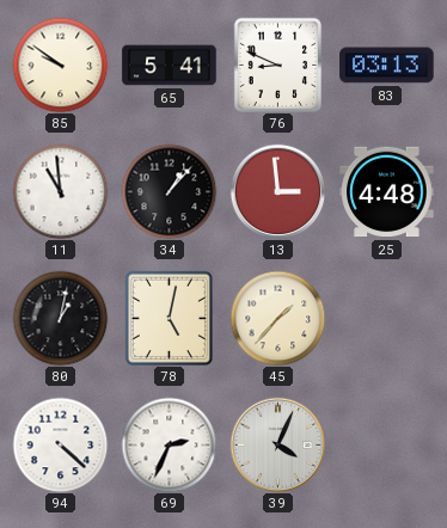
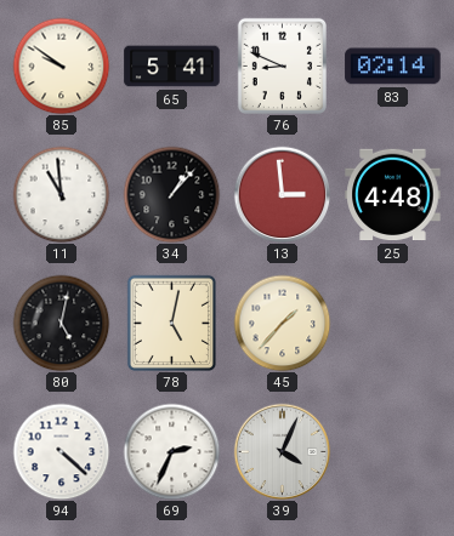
83: 03:13 -> 02:14 (393, 67)
80: 1:02 -> 5:02 (61, 323)
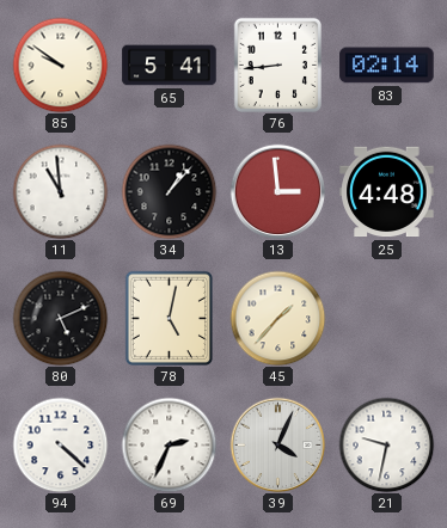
76: 8:49 -> 8:44 (277, 65)
80: 5:02 -> 5:11 (60, 318)
21: none -> 9:32 (386, 444)
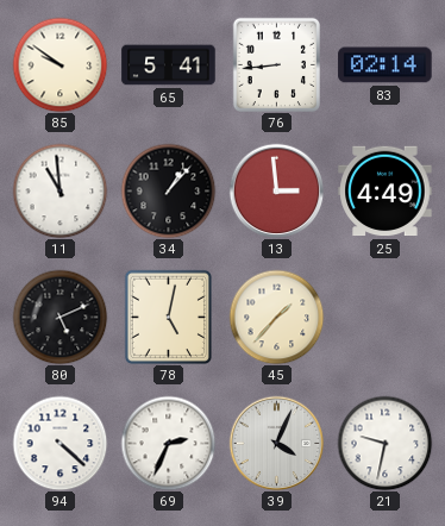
25: 4:48 -> 4:49 (386, 192)
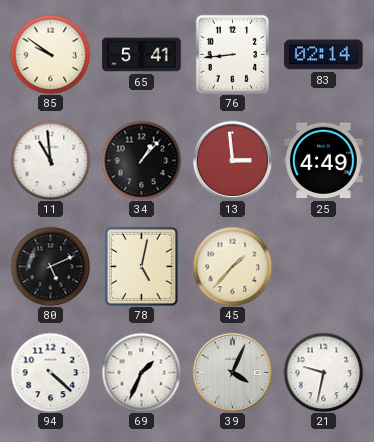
69: 2:34 -> 1:34 (141, 372)
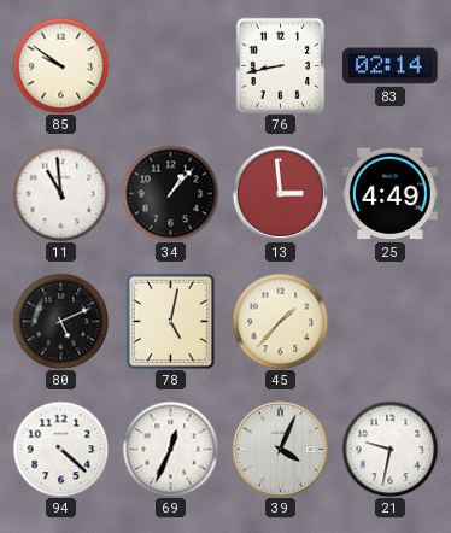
65: 5:41 -> none (142, 55)
76: 8:44 -> 8:43 (280, 65)
69: 1:34 -> 12:34 (170, 449)
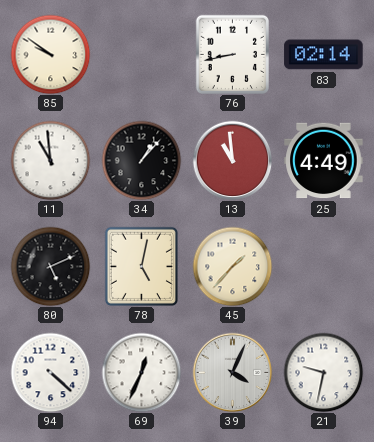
13: 2:59 -> 10:59 (232, 160)
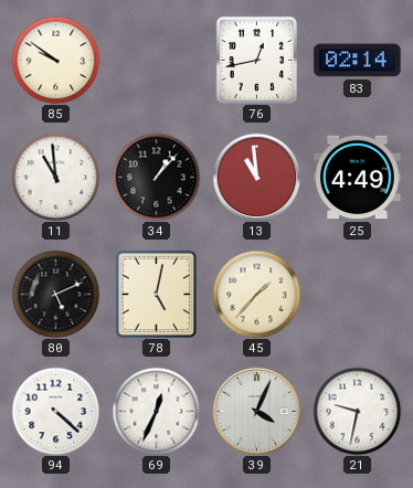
76: 8:43 -> 12:43 (256, 60)
